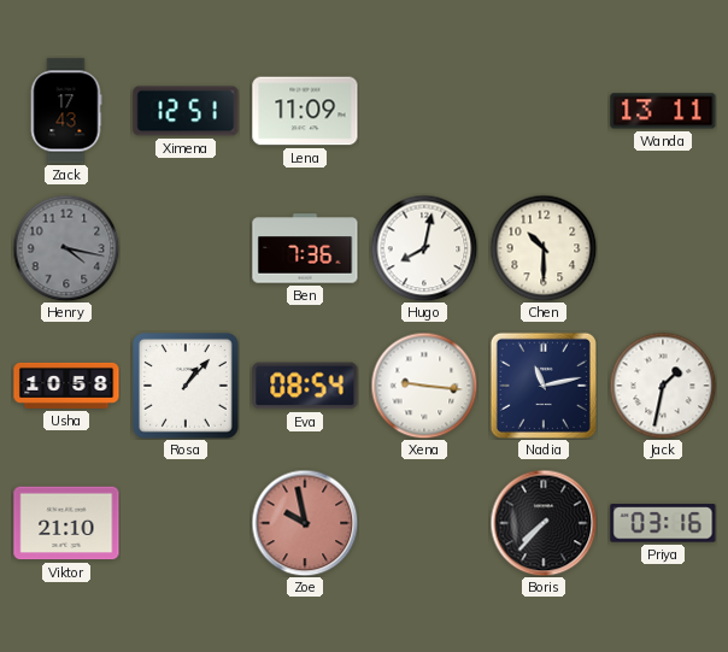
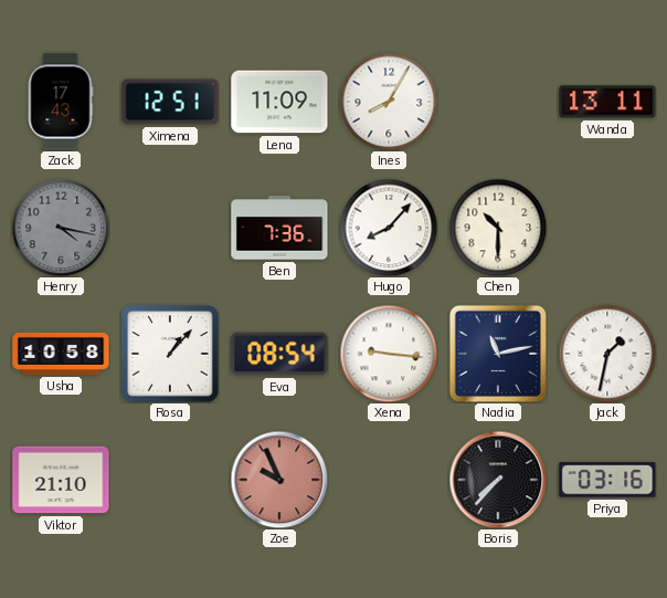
Ines: none -> 8:05 (389, 102)
Hugo: 8:02 -> 8:07 (389, 228)
Zoe: 9:58 -> 9:56 (279, 480)
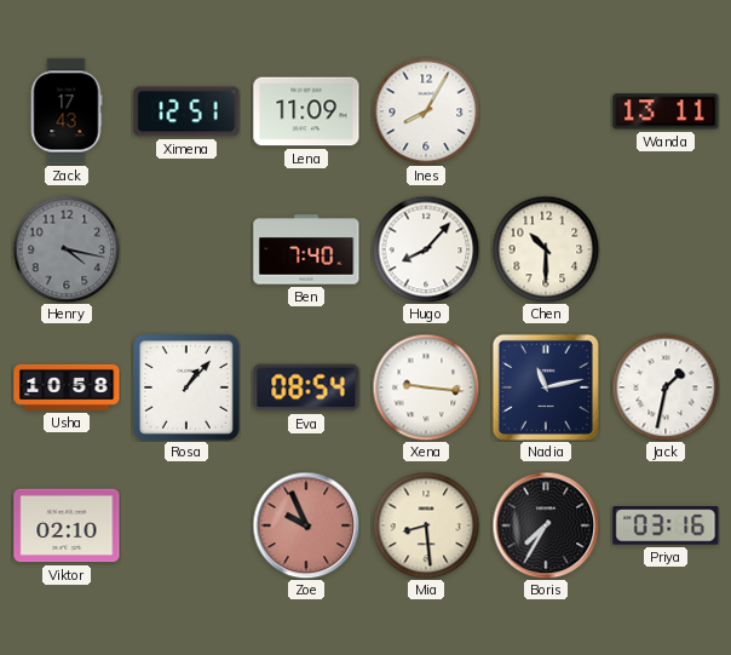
Ben: 7:36 -> 7:40 (306, 249)
Viktor: 21:10 -> 02:10 (67, 525)
Mia: none -> 8:29 (426, 525)
Boris: 7:37 -> 7:35 (546, 525)
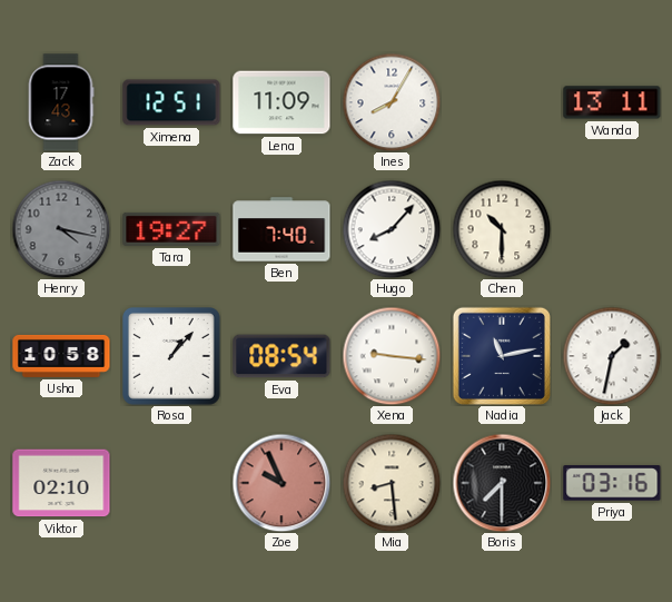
Tara: none -> 19:27 (171, 229)
Boris: 7:35 -> 7:30 (502, 483)
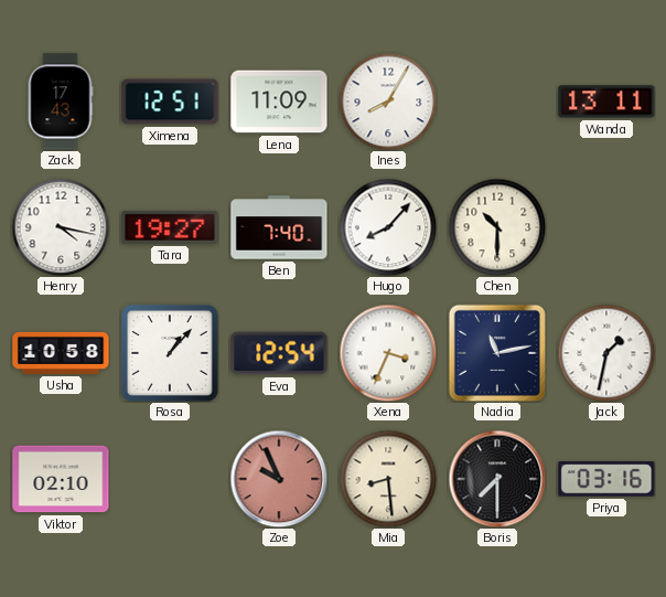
Henry dial: grey -> white (61, 227)
Eva: 08:54 -> 12:54 (279, 353)
Xena: 9:16 -> 3:34 (388, 353)
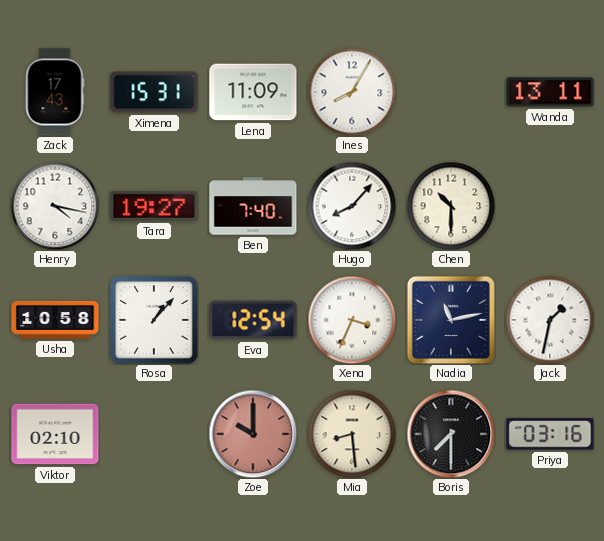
Ximena: 12:51 -> 15:31 (154, 92)
Zoe: 9:56 -> 10:00 (253, 434)
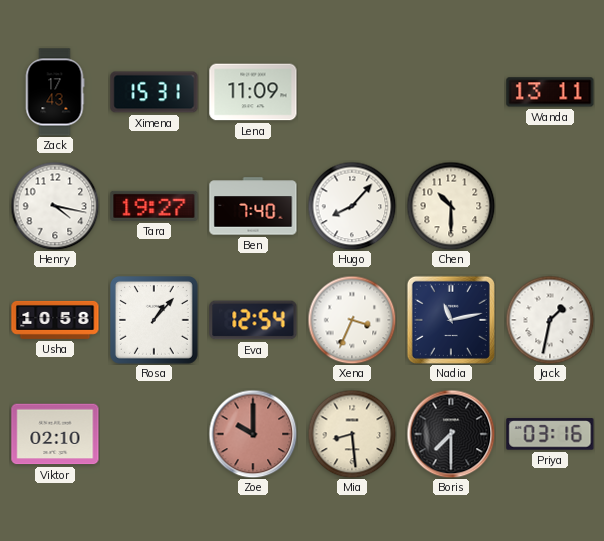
Ines: 8:05 -> none (352, 92)
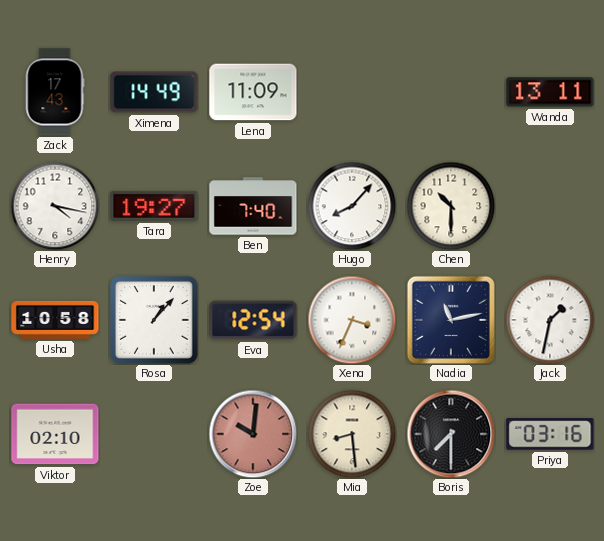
Ximena: 15:31 -> 14:49 (154, 92)
Zoe: 10:00 -> 10:01 (253, 434)
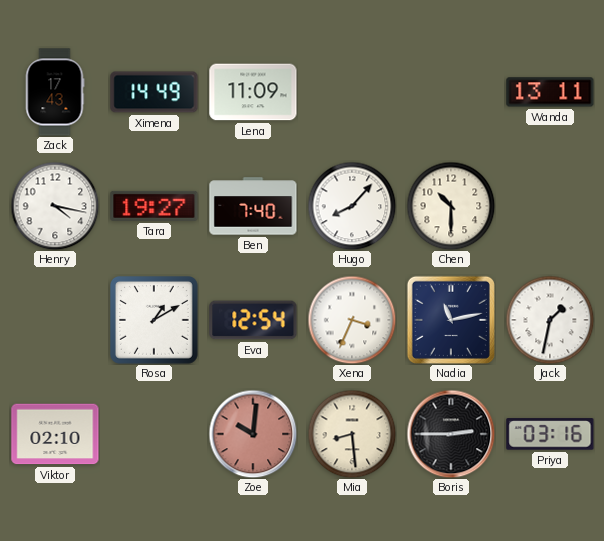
Usha: 10:58 -> none (55, 320)
Rosa: 1:07 -> 1:10 (155, 321)
Boris: 7:30 -> 2:45 (451, 434)
